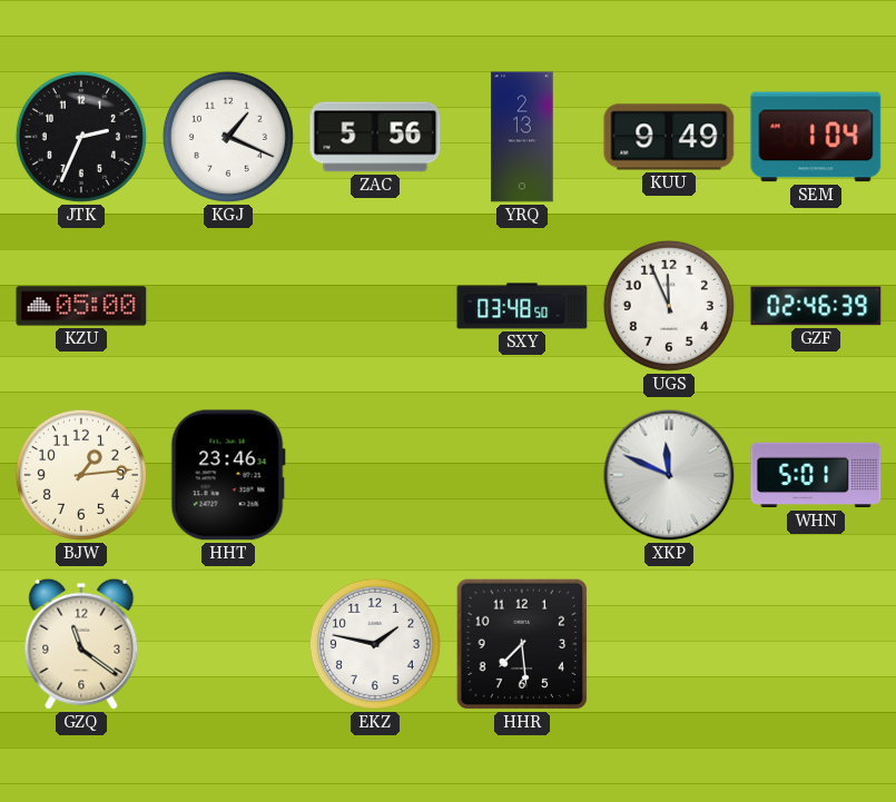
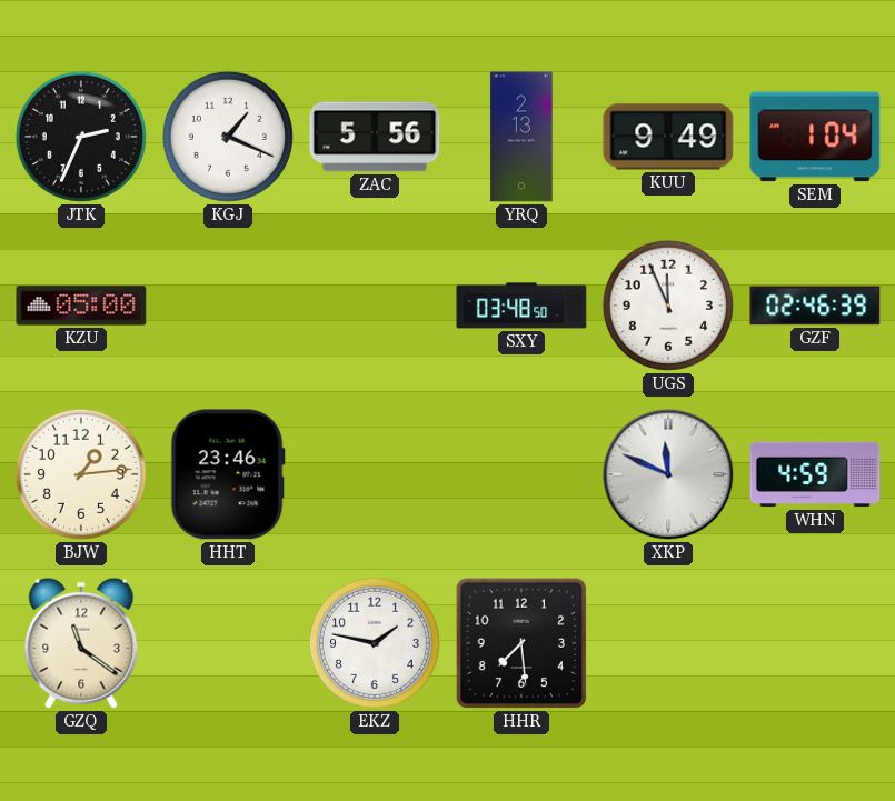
WHN: 5:01 -> 4:59 (815, 474)
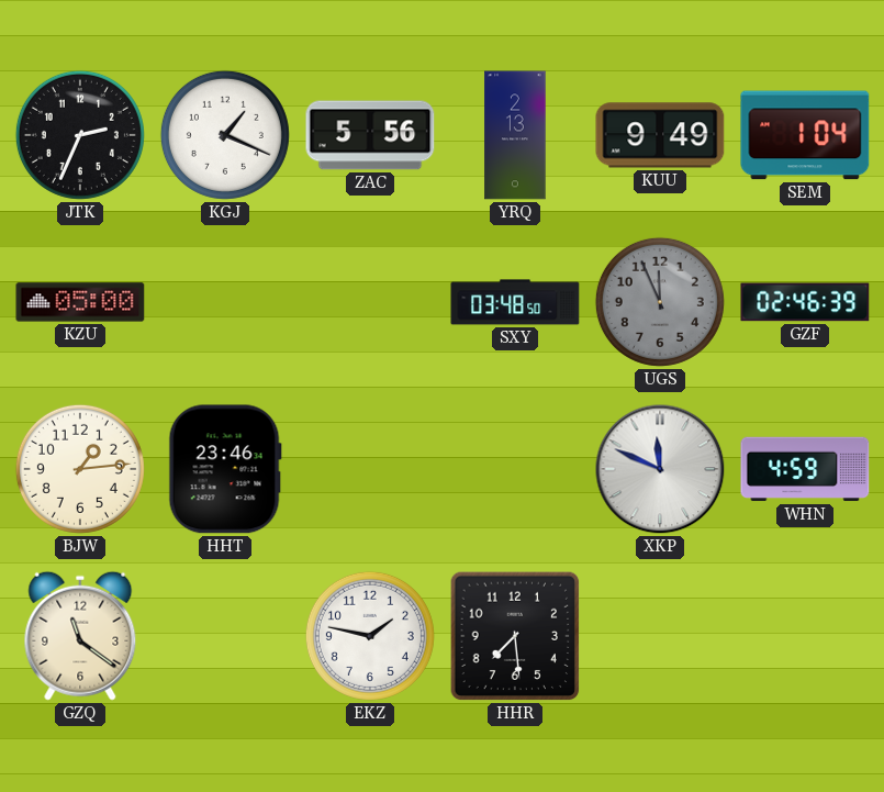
UGS dial: white -> grey (660, 302)
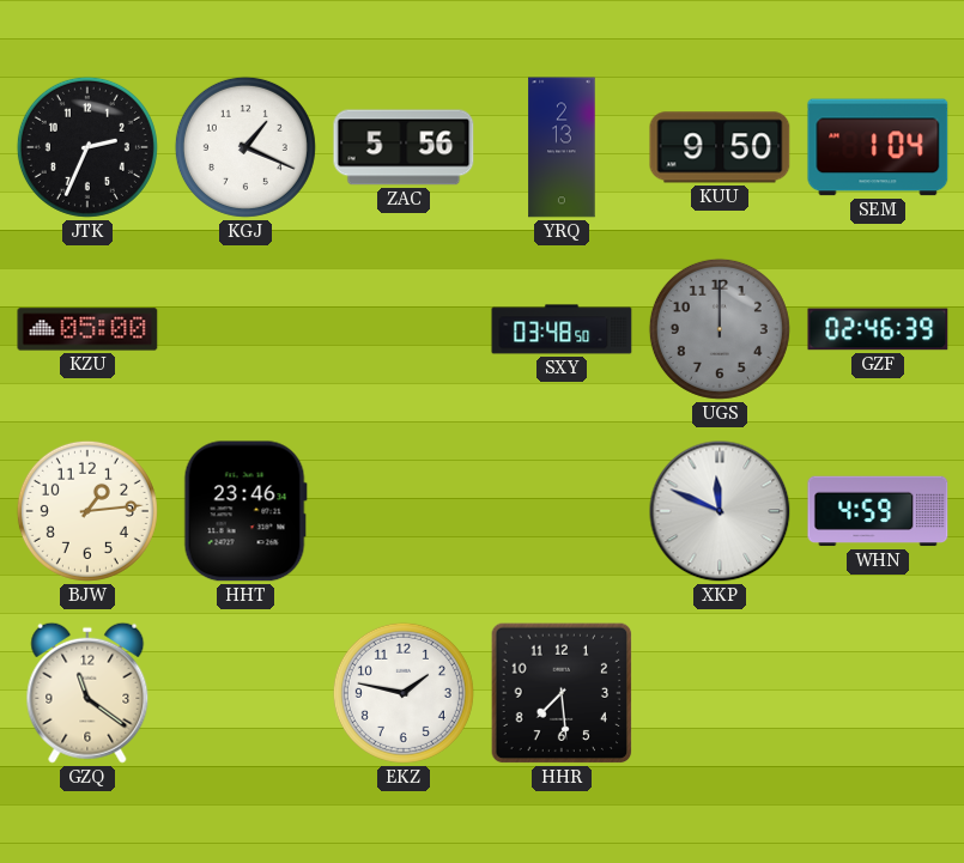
KUU: 9:49 -> 9:50 (720, 147)
UGS: 11:56 -> 12:00 (720, 329)
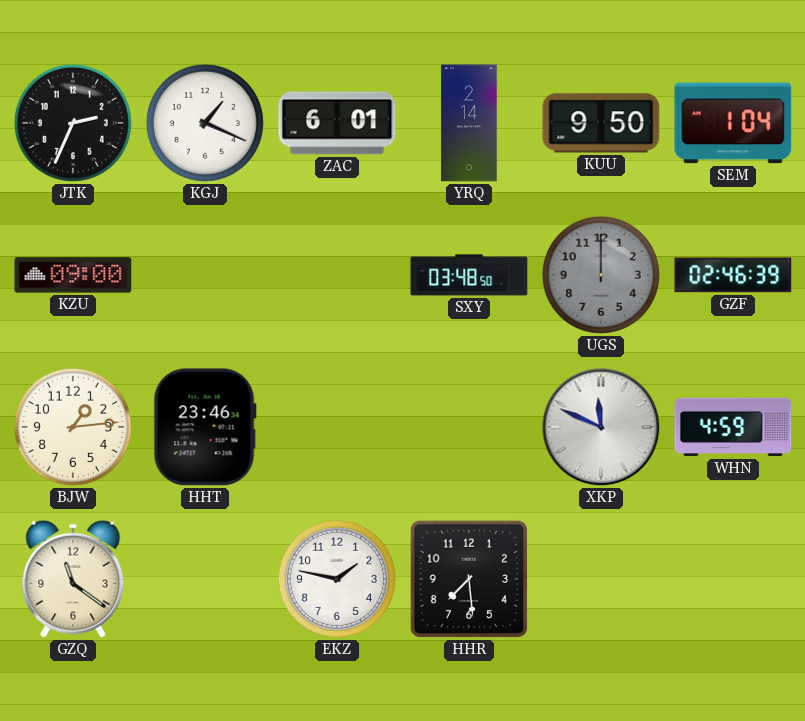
ZAC: 5:56 -> 6:01 (337, 123)
YRQ: 2:13 -> 2:14 (469, 123)
KZU: 05:00 -> 09:00 (73, 275)
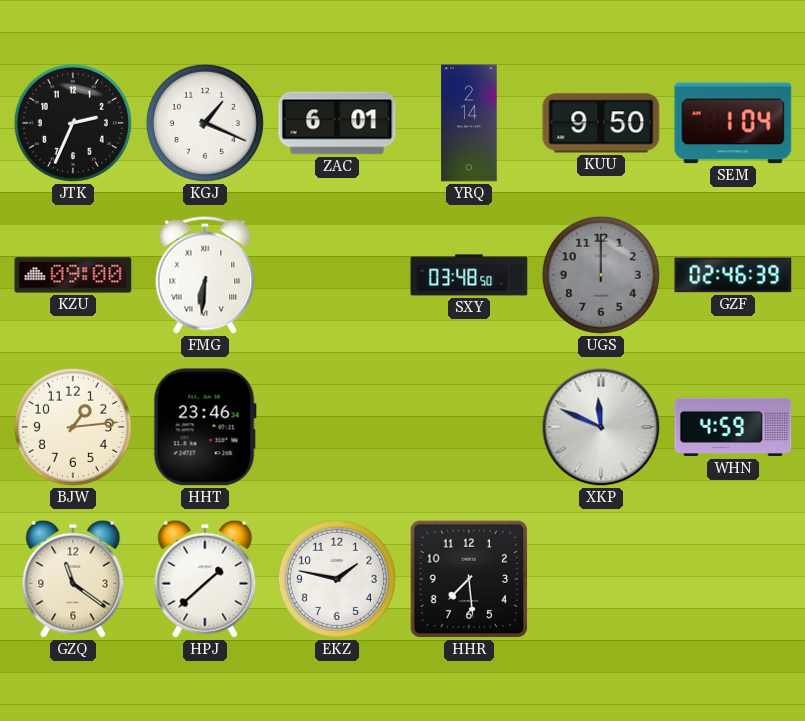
FMG: none -> 6:31 (205, 275)
HPJ: none -> 1:38 (205, 579)
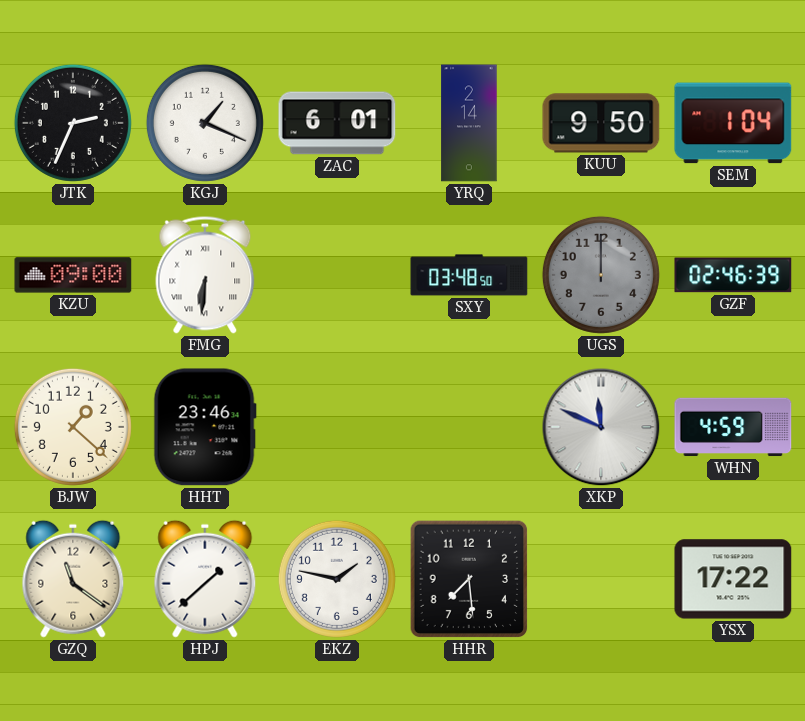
BJW: 1:14 -> 1:22 (73, 427)
YSX: none -> 17:22 (733, 579)
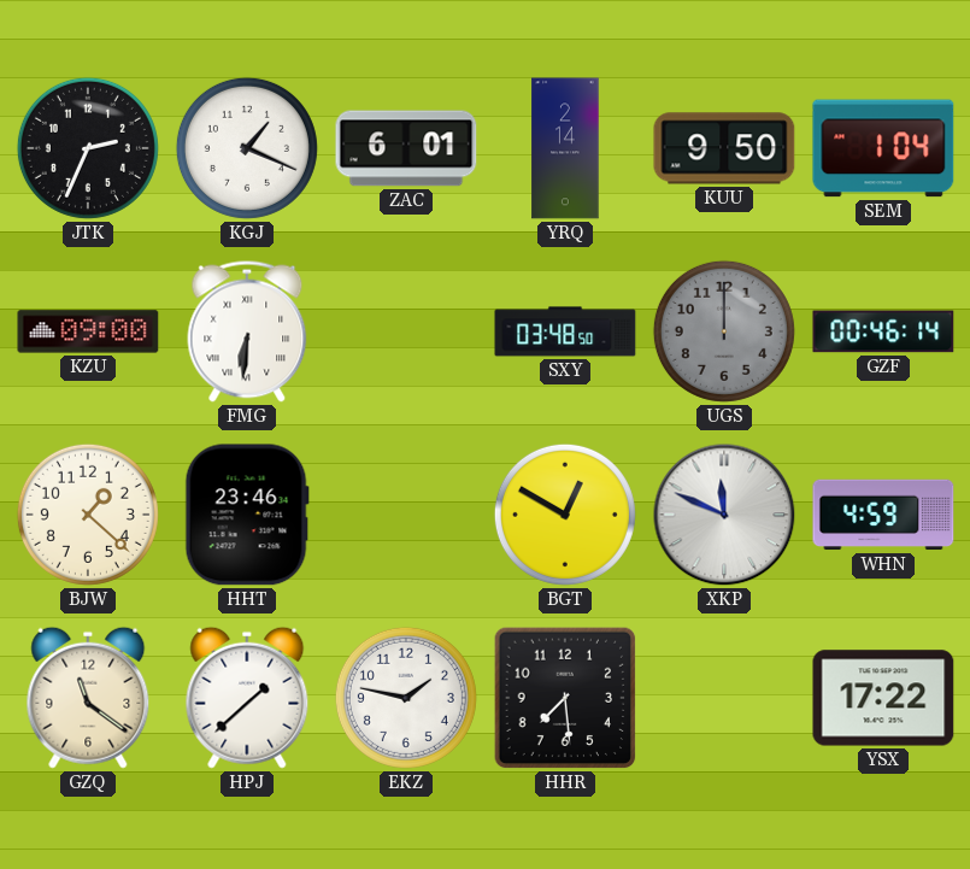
GZF: 02:46 -> 00:46 (883, 331)
BGT: none -> 12:50 (565, 515)
